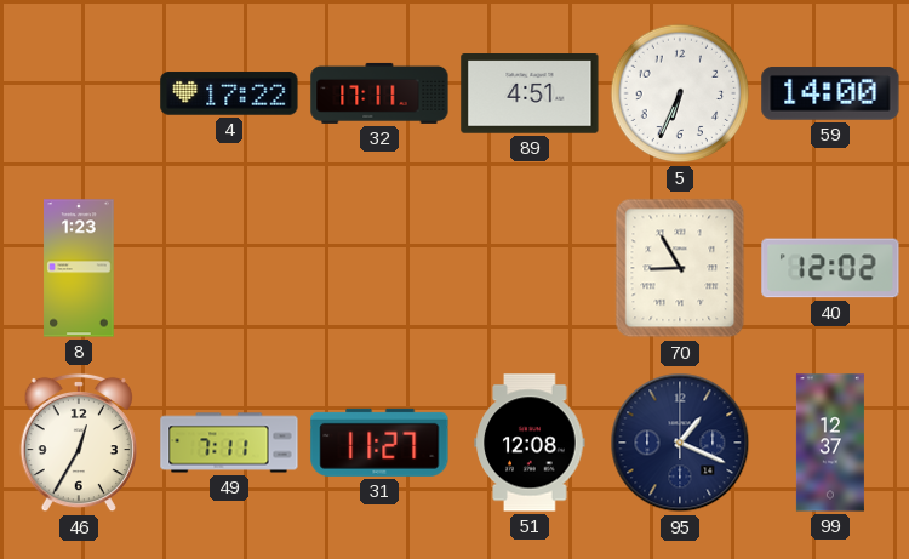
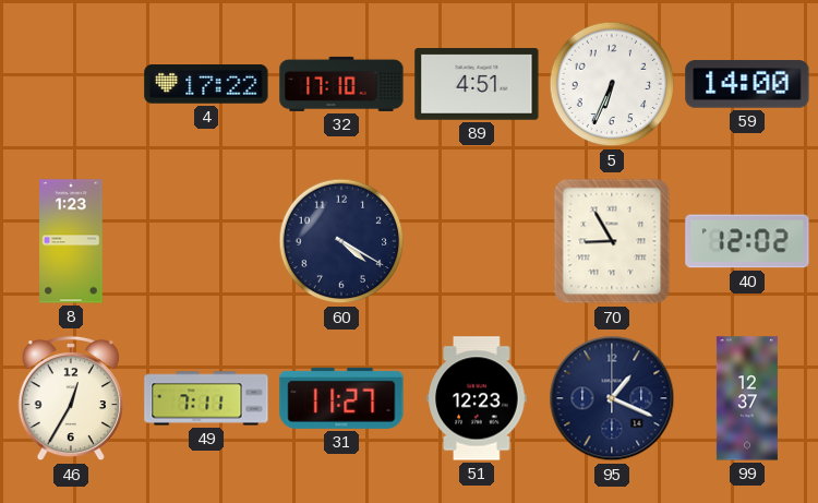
32: 17:11 -> 17:10 (341, 84)
60: none -> 4:20 (341, 241)
51: 12:08 -> 12:23 (477, 398)
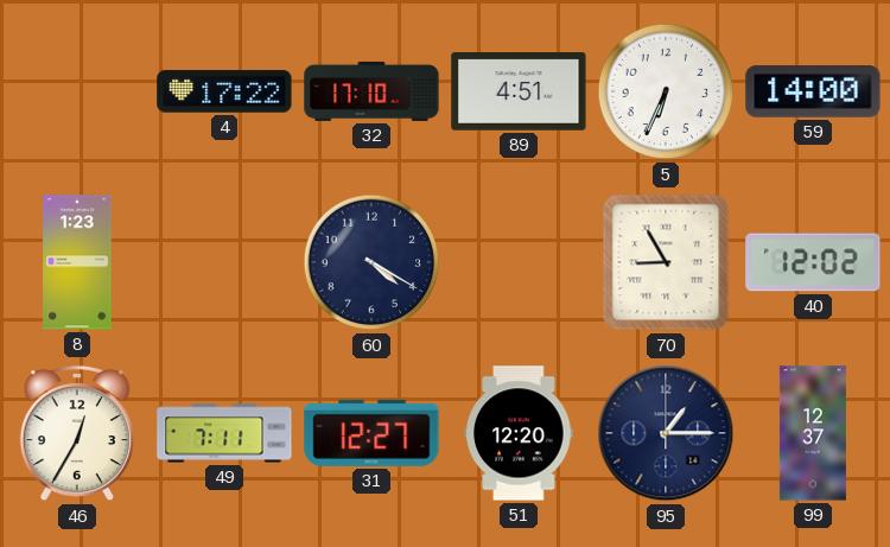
31: 11:27 -> 12:27 (371, 433)
51: 12:23 -> 12:20 (519, 433)
95: 1:19 -> 1:15 (666, 433)
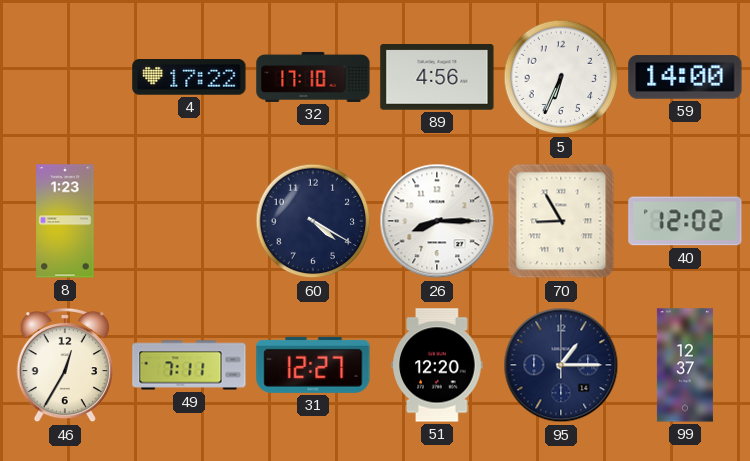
89: 4:51 -> 4:56 (437, 77)
26: none -> 8:15 (437, 221)
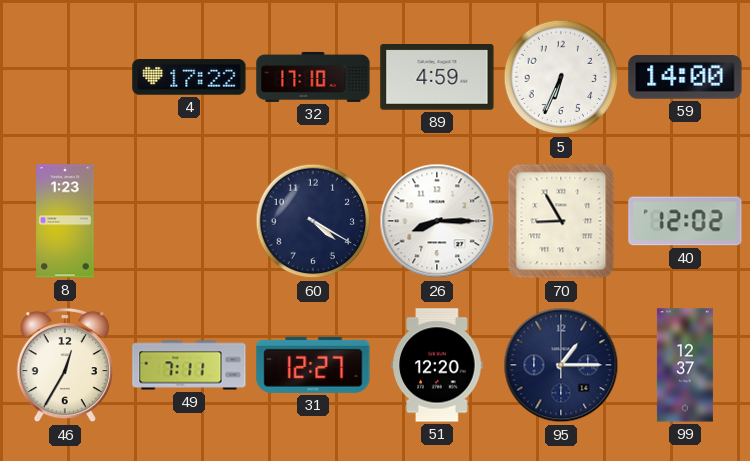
89: 4:56 -> 4:59 (437, 77)
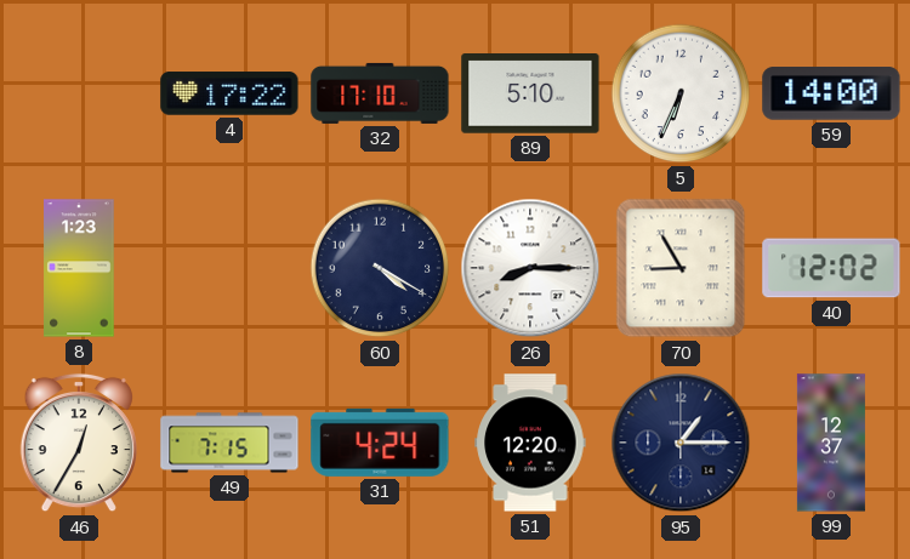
89: 4:59 -> 5:10 (530, 93)
49: 7:11 -> 7:15 (229, 443)
31: 12:27 -> 4:24 (380, 443)
